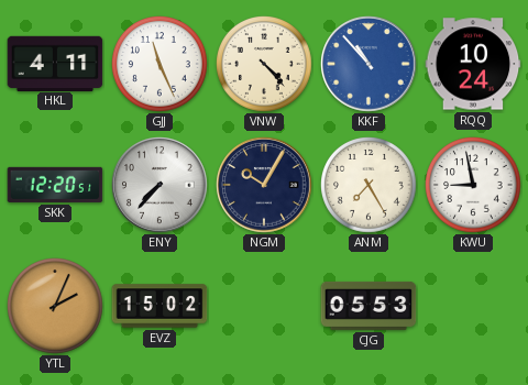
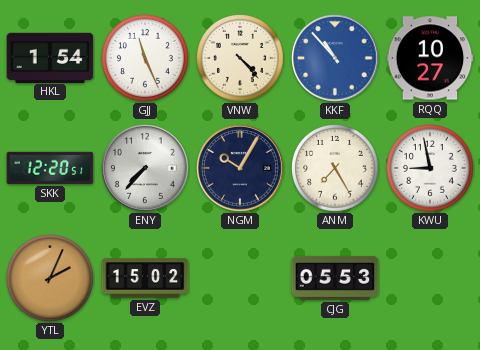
HKL: 4:11 -> 1:54 (50, 57)
RQQ: 10:24 -> 10:27 (430, 58)
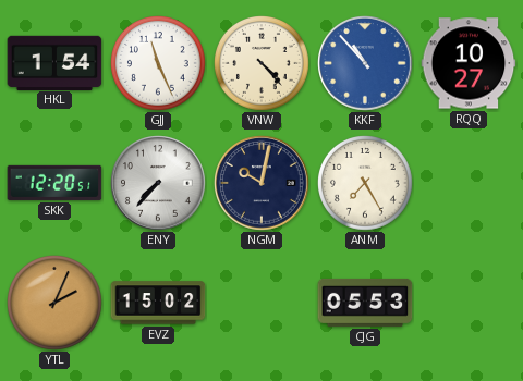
NGM: 10:05 -> 10:02 (261, 183)
KWU: 8:58 -> none (431, 169)
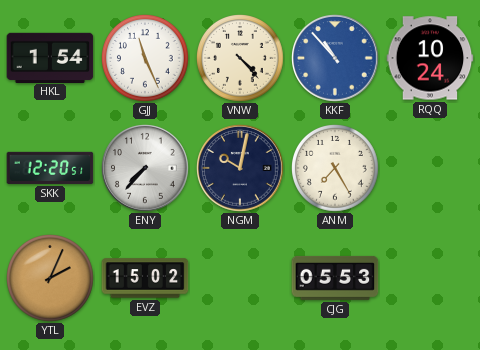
RQQ: 10:27 -> 10:24 (430, 58)
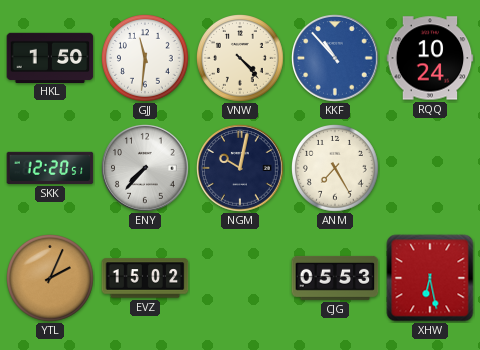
HKL: 1:54 -> 1:50 (50, 57)
GJJ: 11:26 -> 11:31 (146, 59)
XHW: none -> 6:28 (430, 278)
